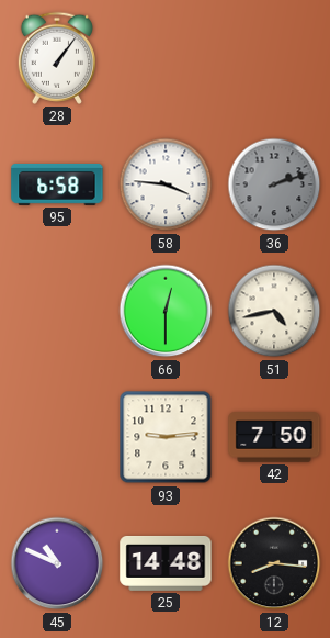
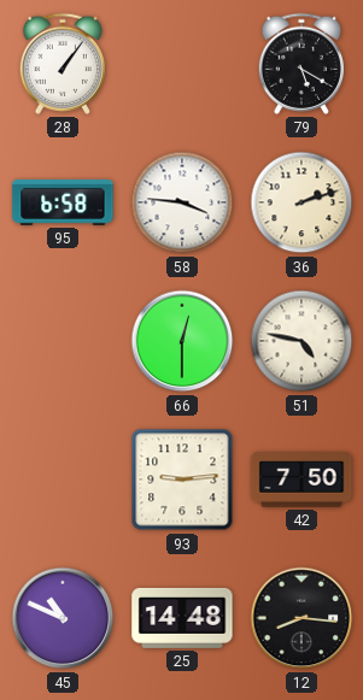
79: none -> 5:20 (301, 64)
36 dial: grey -> cream (301, 202)
51: 4:43 -> 4:47 (301, 341)
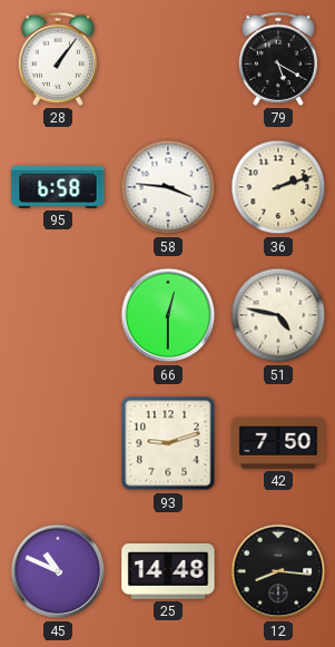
93: 9:14 -> 9:12 (168, 443)
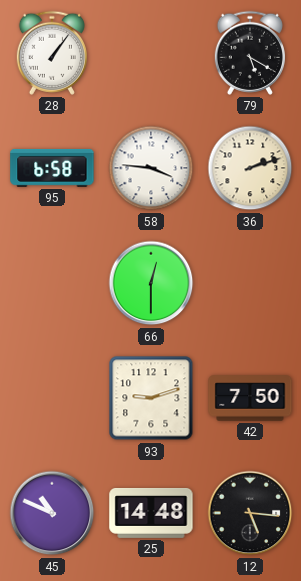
51: 4:47 -> none (278, 315)
12: 8:16 -> 5:16 (250, 513)
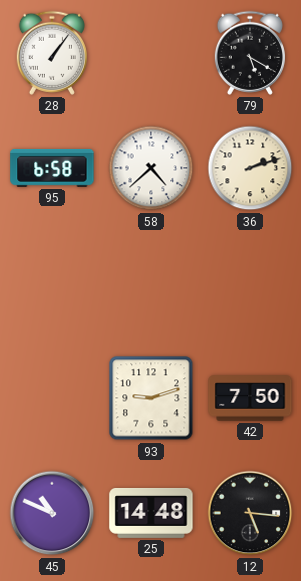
58: 3:46 -> 4:38 (151, 168)
66: 12:30 -> none (151, 283)
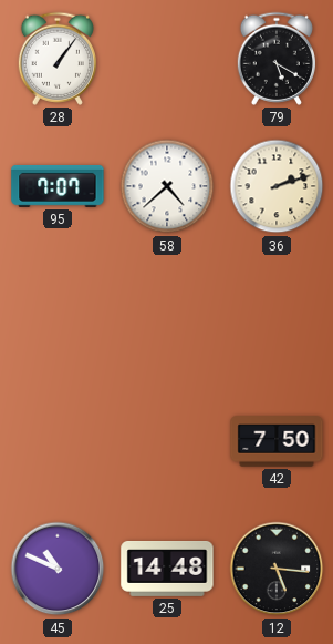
95: 6:58 -> 7:07 (58, 186)
93: 9:12 -> none (151, 398)
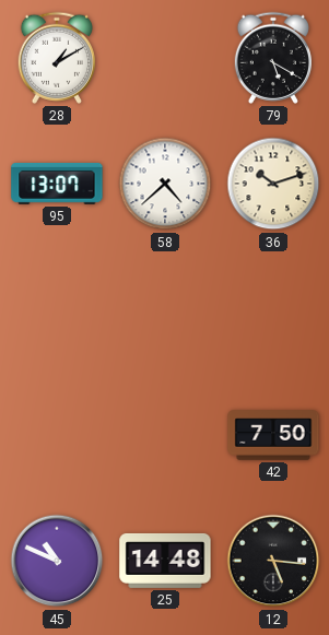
28: 1:06 -> 1:10 (57, 58)
95: 7:07 -> 13:07 (57, 184)
36: 2:12 -> 10:12 (273, 184)
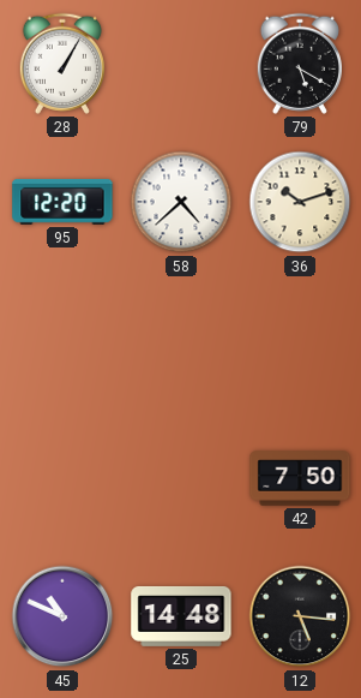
28: 1:10 -> 1:05 (62, 64)
95: 13:07 -> 12:20 (62, 202)
